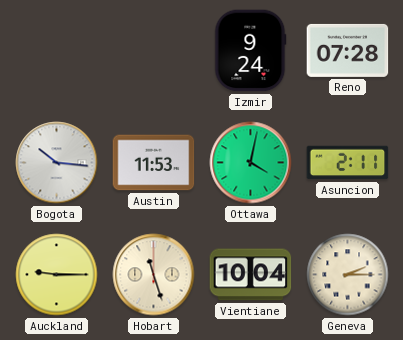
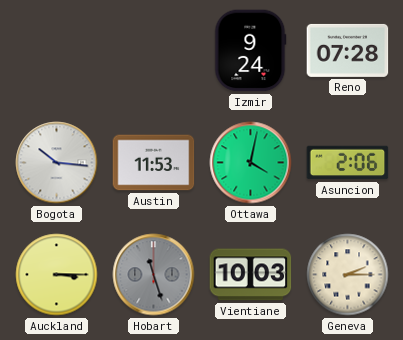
Asuncion: 2:11 -> 2:06 (348, 163)
Auckland: 9:15 -> 3:15 (57, 275)
Hobart dial: cream -> grey (154, 275)
Vientiane: 10:04 -> 10:03 (251, 275)
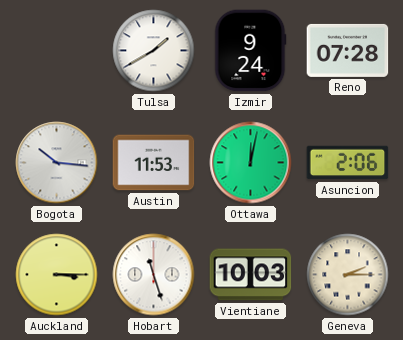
Tulsa: none -> 1:40 (154, 51)
Ottawa: 4:02 -> 12:02 (251, 163)
Hobart dial: grey -> white (154, 275)
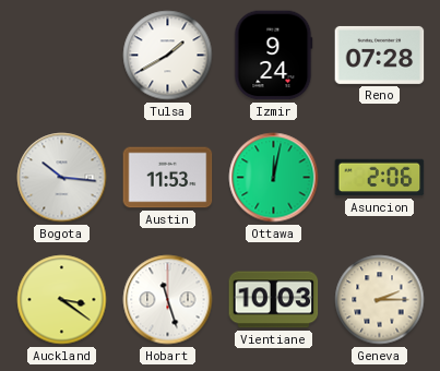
Auckland: 3:15 -> 3:21 (62, 300)
